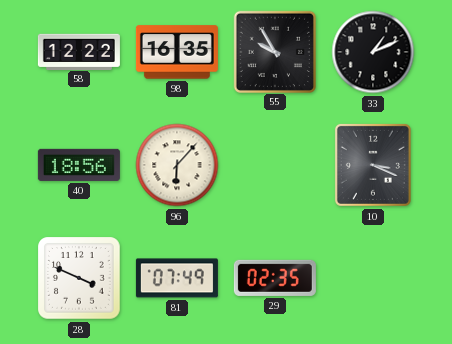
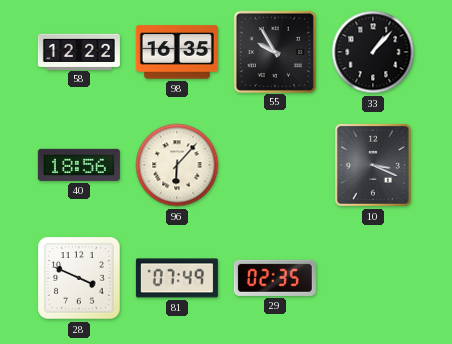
33: 1:11 -> 1:07 (373, 52)
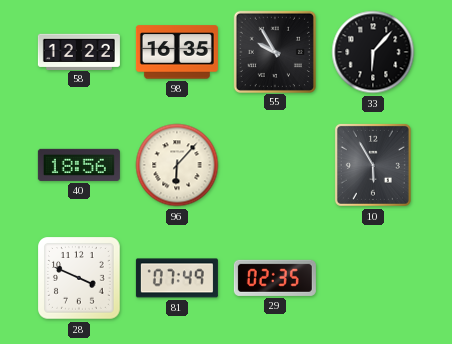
33: 1:07 -> 6:07 (373, 52)
10: 3:19 -> 5:55 (373, 165)
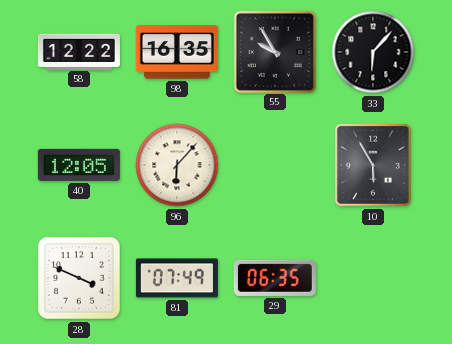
40: 18:56 -> 12:05 (79, 165)
29: 02:35 -> 06:35 (275, 278)
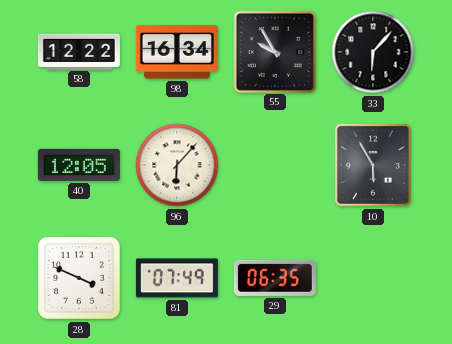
98: 16:35 -> 16:34 (177, 52)
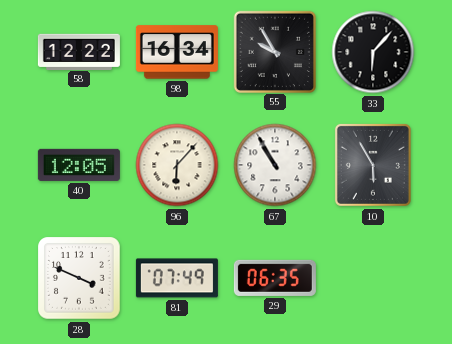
67: none -> 10:55 (275, 165)
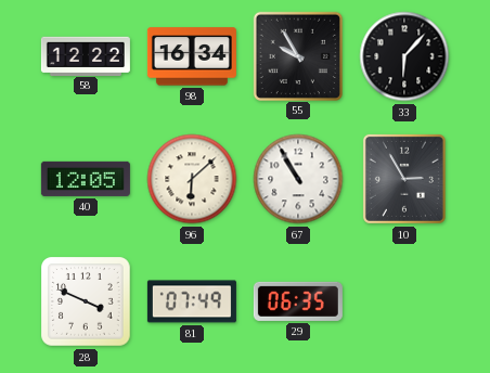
96: 6:07 -> 6:08 (192, 179)
10: 5:55 -> 2:55 (404, 179)
